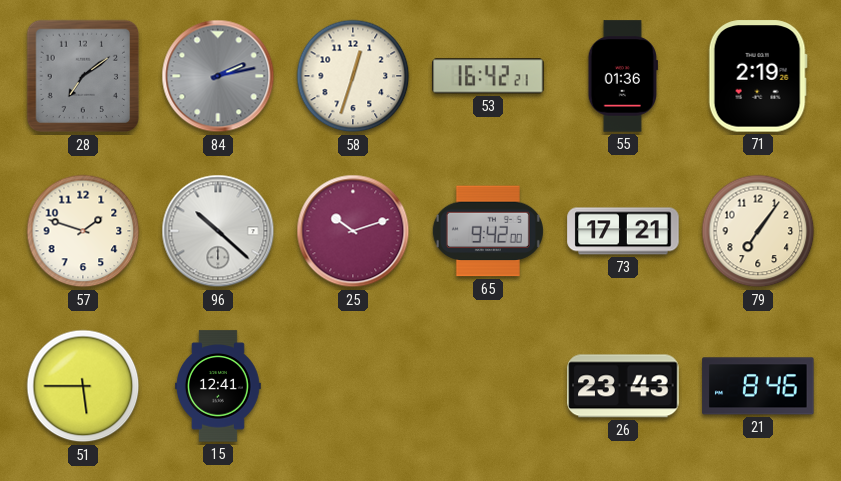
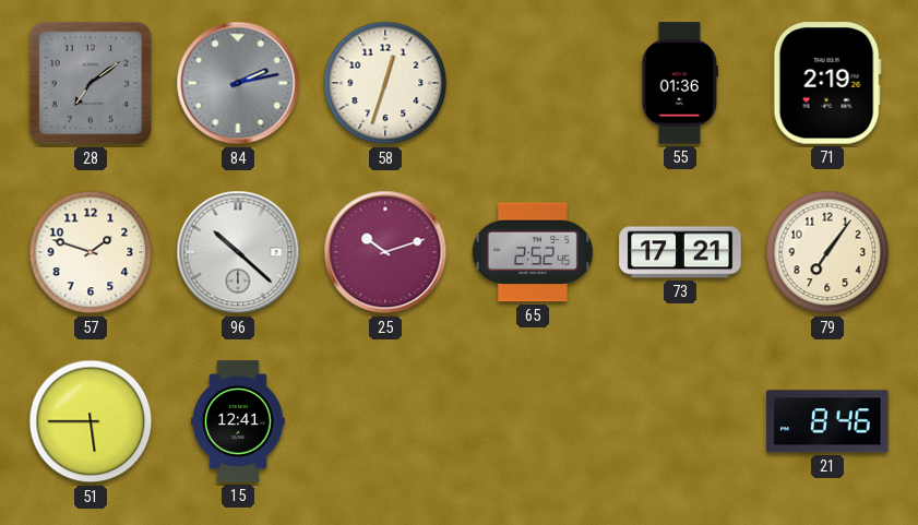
53: 16:42 -> none (488, 76)
65: 9:42 -> 2:52 (533, 252)
26: 23:43 -> none (623, 386)
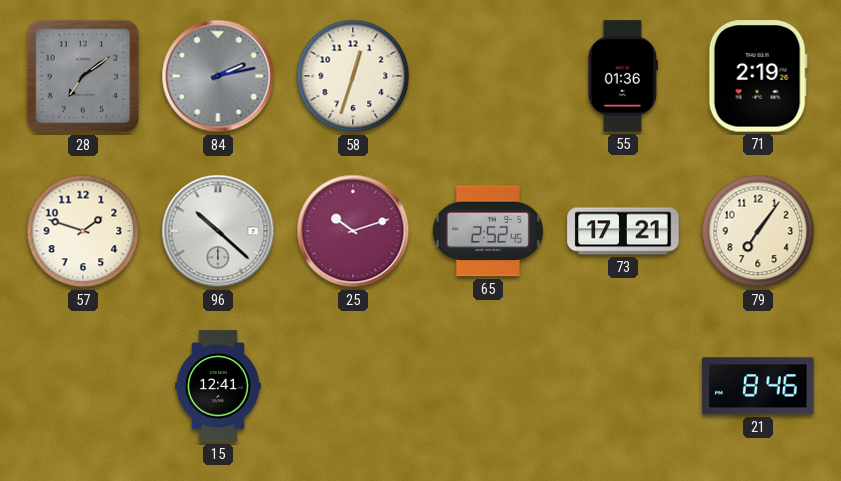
51: 5:45 -> none (91, 421)
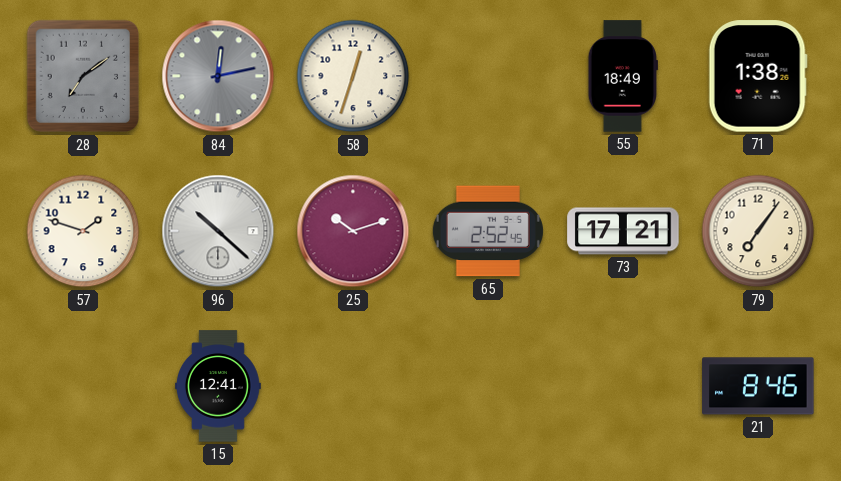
84: 2:13 -> 12:13 (218, 76)
55: 01:36 -> 18:49 (623, 76)
71: 2:19 -> 1:38 (758, 76)
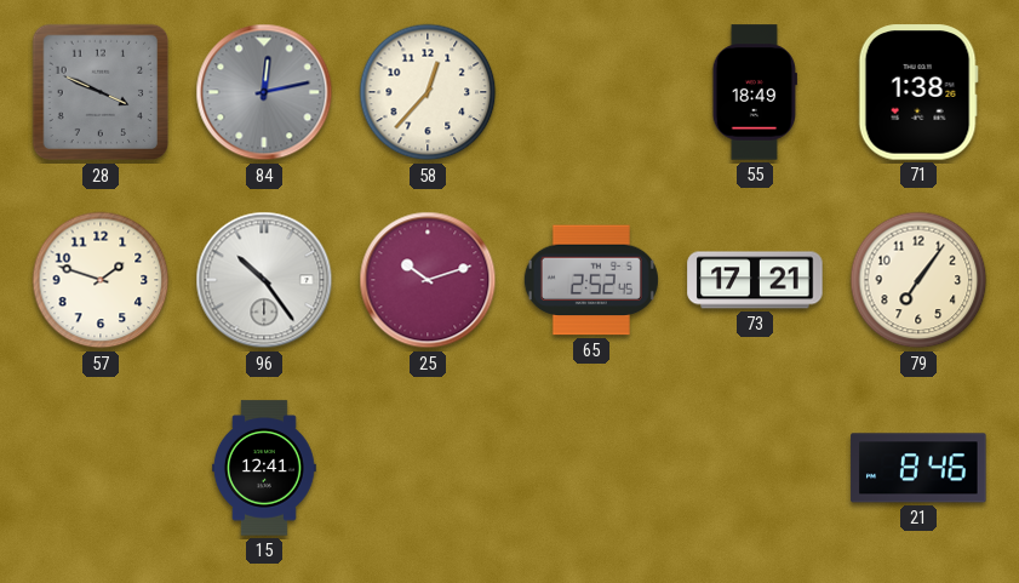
28: 7:09 -> 3:49 (101, 92)
58: 12:33 -> 12:37 (428, 92)
96: 10:22 -> 10:24 (264, 280)
